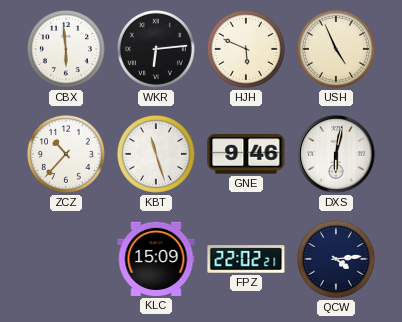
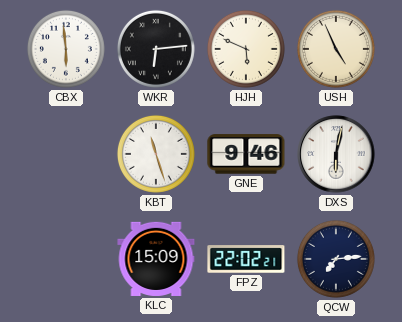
ZCZ: 10:37 -> none (66, 154)
QCW: 4:14 -> 7:14 (336, 259)
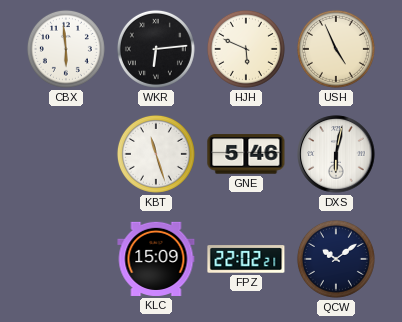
GNE: 9:46 -> 5:46 (246, 154)
QCW: 7:14 -> 10:09 (336, 259)
